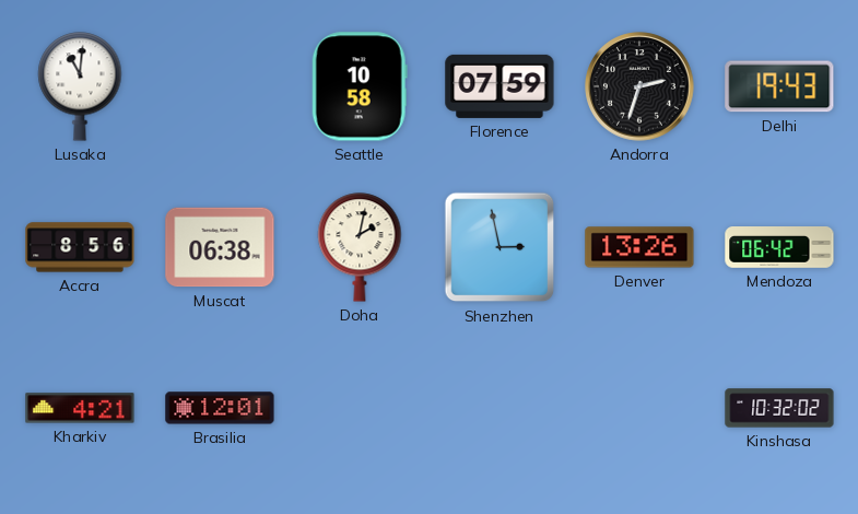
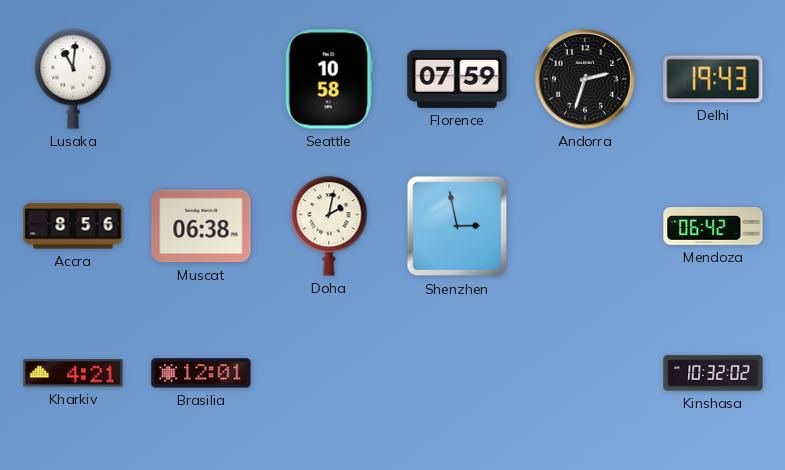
Denver: 13:26 -> none (639, 247)
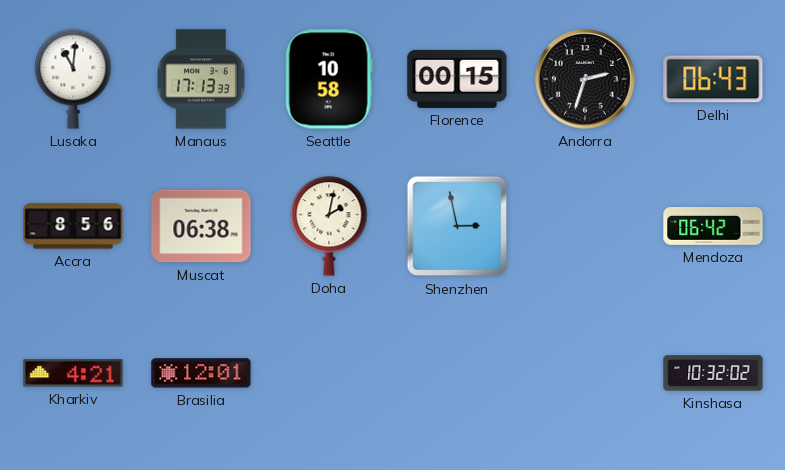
Manaus: none -> 17:13 (201, 79)
Florence: 07:59 -> 00:15 (457, 79)
Delhi: 19:43 -> 06:43 (713, 79)
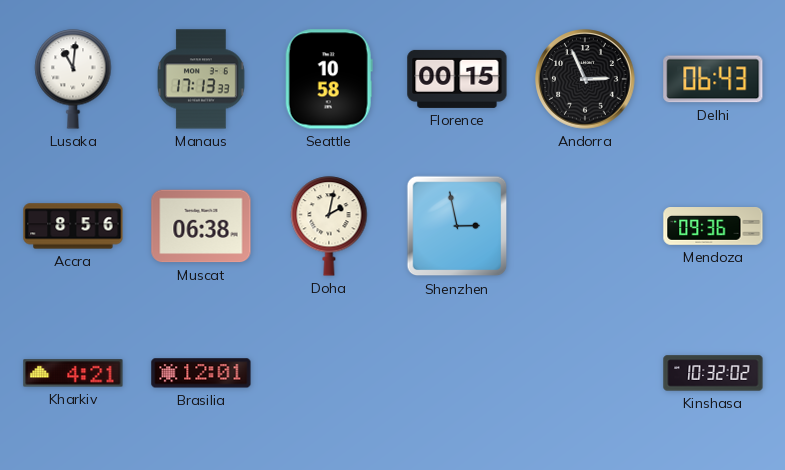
Andorra: 2:33 -> 2:56 (585, 79)
Mendoza: 06:42 -> 09:36 (713, 227)
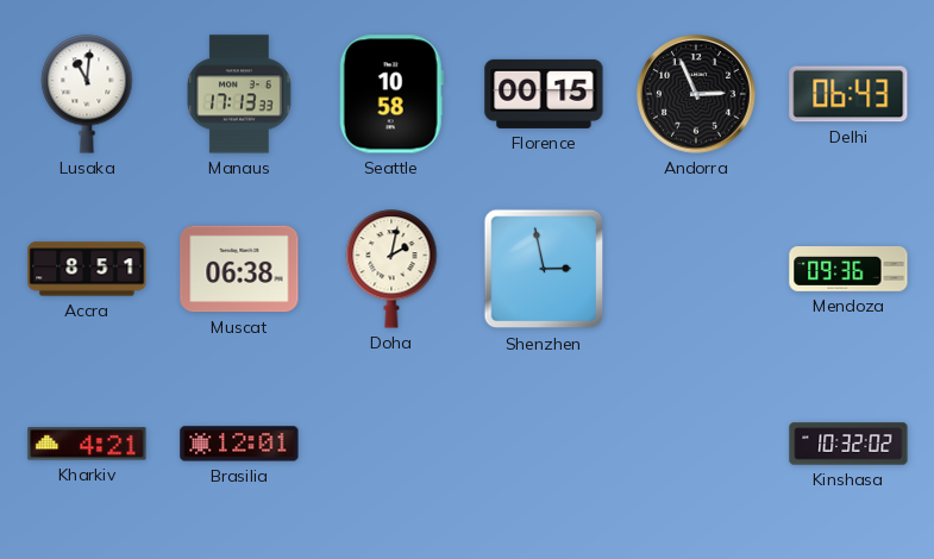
Accra: 8:56 -> 8:51 (87, 269)
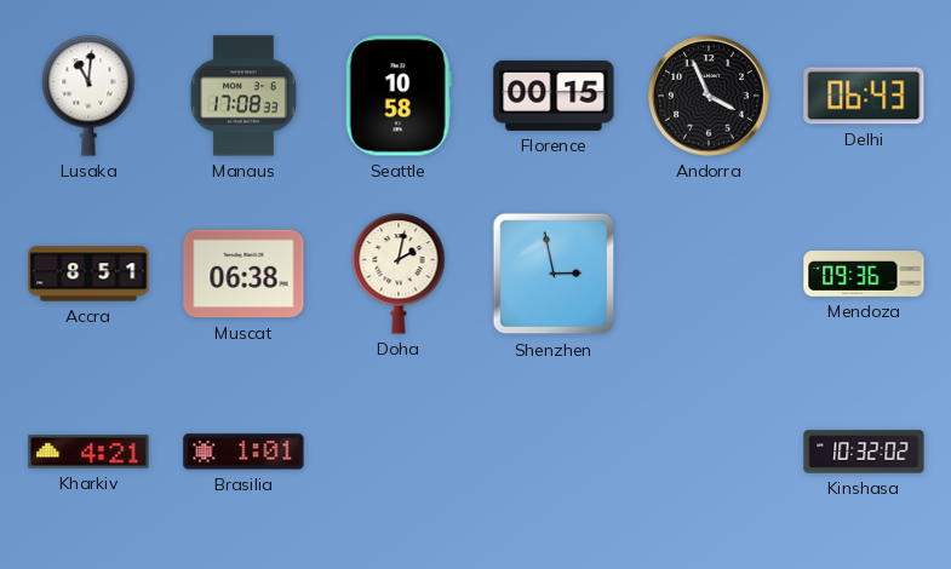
Manaus: 17:13 -> 17:08 (244, 96)
Andorra: 2:56 -> 3:56 (709, 96)
Brasilia: 12:01 -> 1:01 (244, 452)
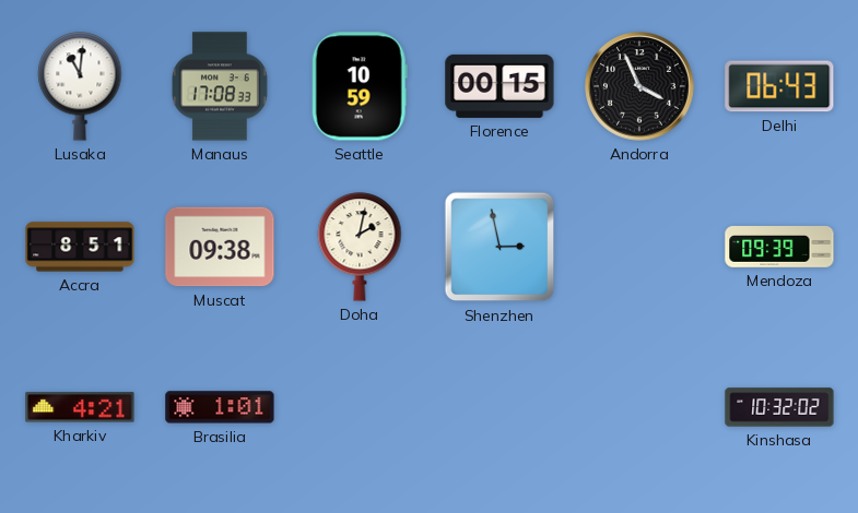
Seattle: 10:58 -> 10:59 (360, 86)
Muscat: 06:38 -> 09:38 (220, 247)
Mendoza: 09:36 -> 09:39 (779, 248)
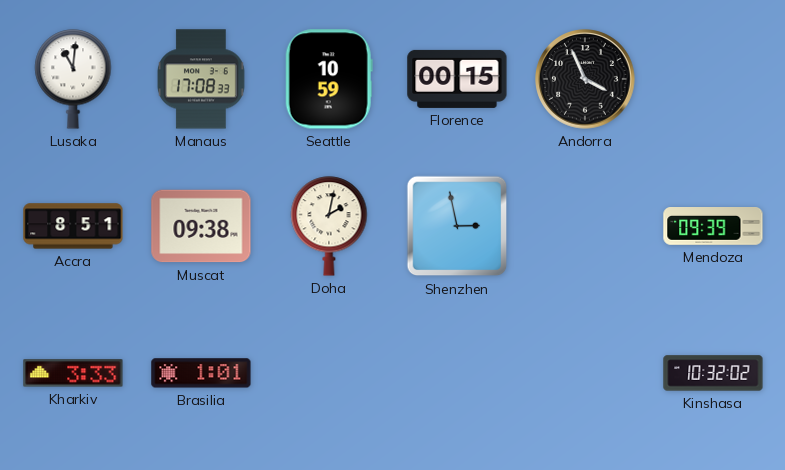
Delhi: 06:43 -> none (779, 86)
Kharkiv: 4:21 -> 3:33 (73, 373)
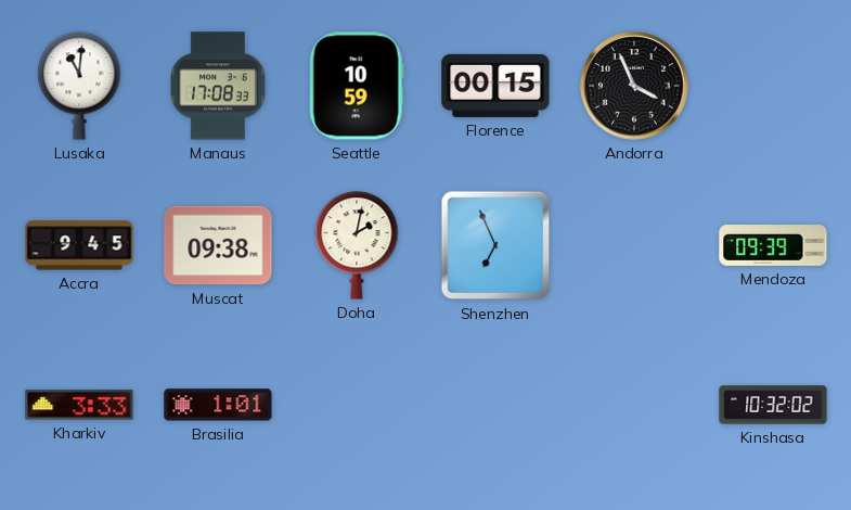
Accra: 8:51 -> 9:45 (79, 245)
Shenzhen: 2:58 -> 6:56 (495, 245)
